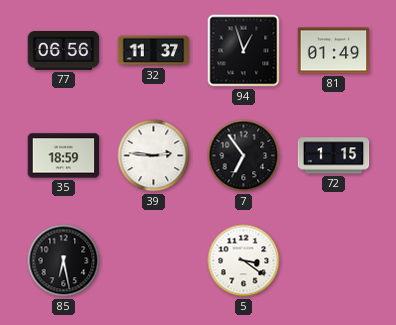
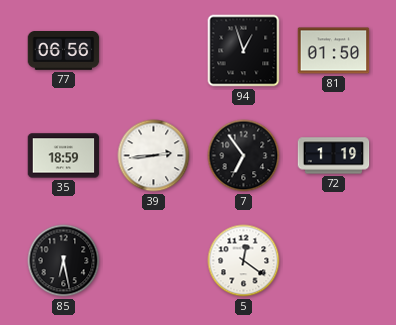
32: 11:37 -> none (154, 51)
81: 01:49 -> 01:50 (334, 51)
39: 2:46 -> 2:44 (154, 156)
72: 1:15 -> 1:19 (334, 156)
5: 3:21 -> 12:21 (244, 261)
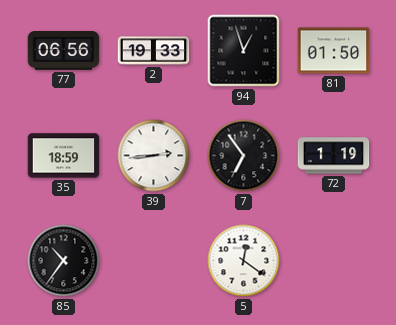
2: none -> 19:33 (154, 51)
85: 6:28 -> 10:36 (64, 261)
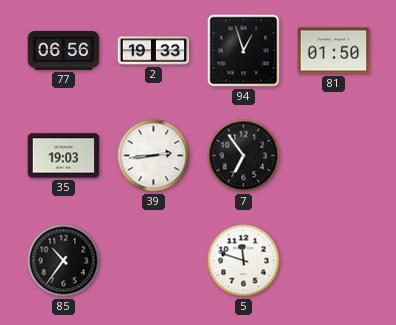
35: 18:59 -> 19:03 (64, 156)
72: 1:19 -> none (334, 156)
5: 12:21 -> 11:48 (244, 261)
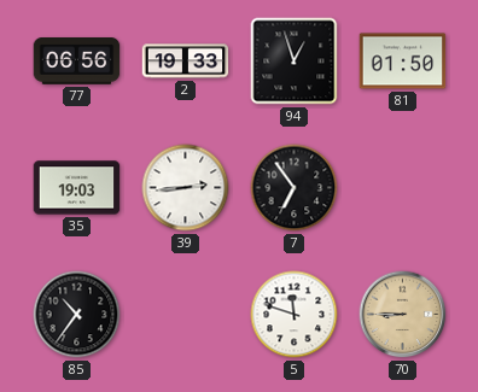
70: none -> 8:45 (403, 315)
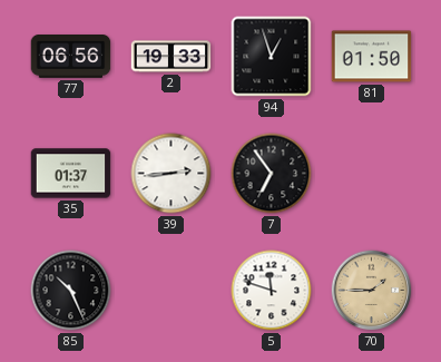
35: 19:03 -> 01:37 (71, 174)
85: 10:36 -> 10:26 (71, 291)
70: 8:45 -> 1:45 (372, 291)
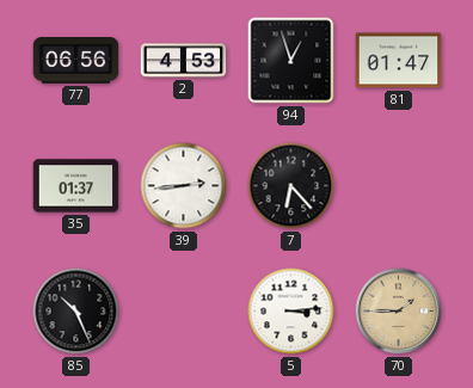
2: 19:33 -> 4:53 (184, 61)
81: 01:50 -> 01:47 (399, 61)
7: 6:54 -> 6:23 (291, 186)
5: 11:48 -> 3:14 (291, 312)
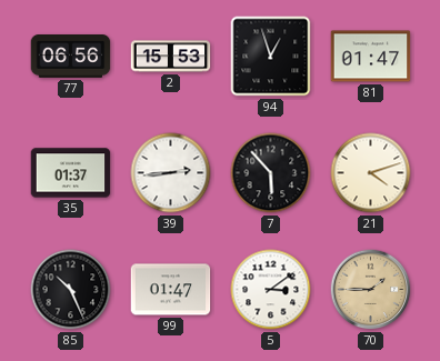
2: 4:53 -> 15:53 (171, 57)
7: 6:23 -> 5:53 (271, 173)
21: none -> 4:12 (371, 173)
99: none -> 01:47 (171, 290)
5: 3:14 -> 3:09 (271, 290)
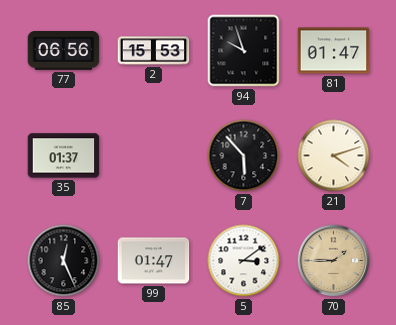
94: 12:57 -> 9:57 (244, 51)
39: 2:44 -> none (171, 173)
85: 10:26 -> 12:26 (64, 261)
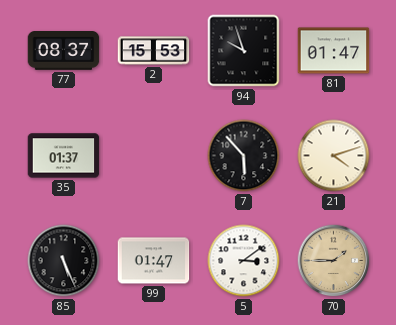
77: 06:56 -> 08:37 (64, 51)
85: 12:26 -> 5:26 (64, 261)
